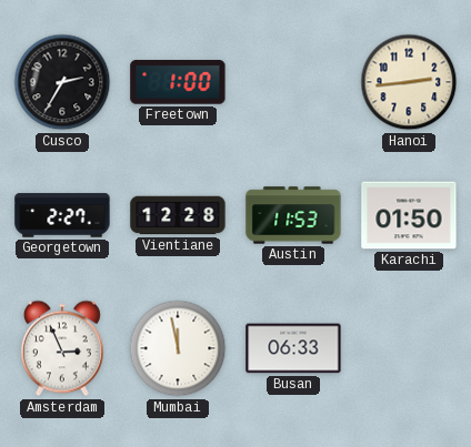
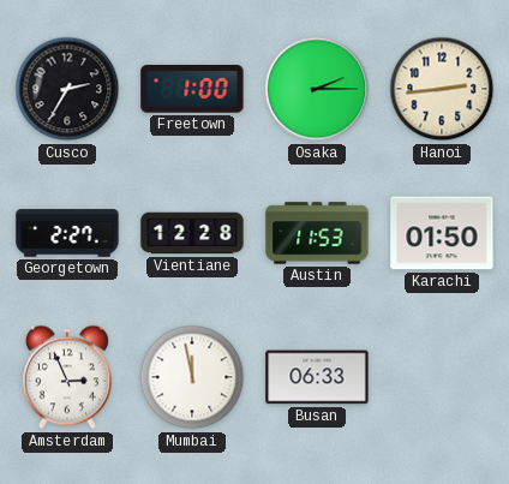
Osaka: none -> 2:15 (317, 89)
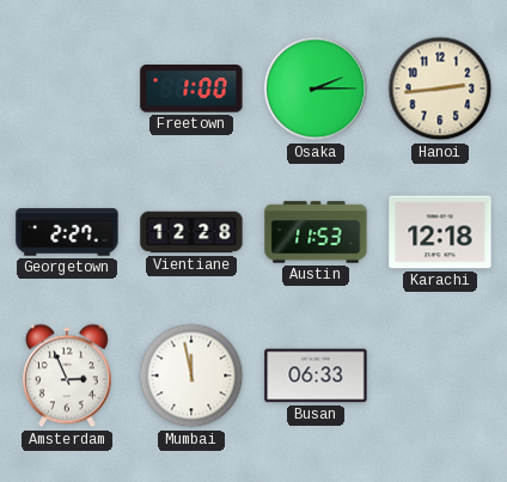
Cusco: 2:35 -> none (67, 89)
Karachi: 01:50 -> 12:18 (440, 232)
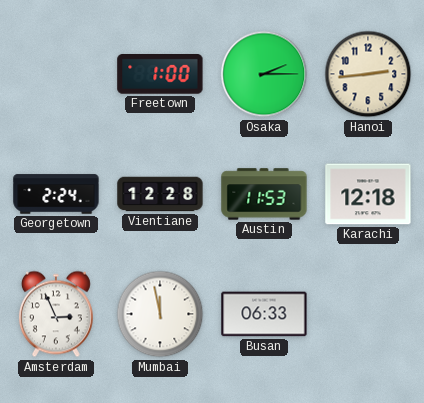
Georgetown: 2:27 -> 2:24 (56, 194)
